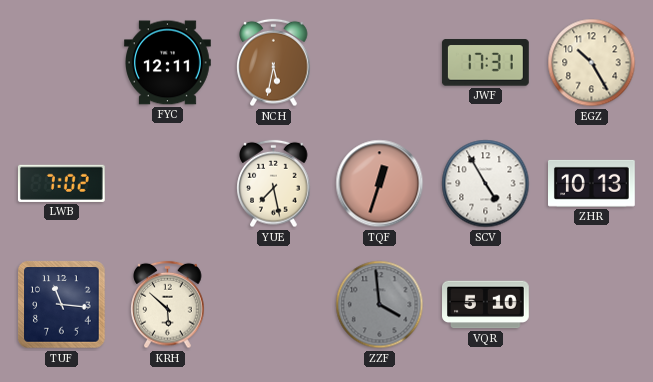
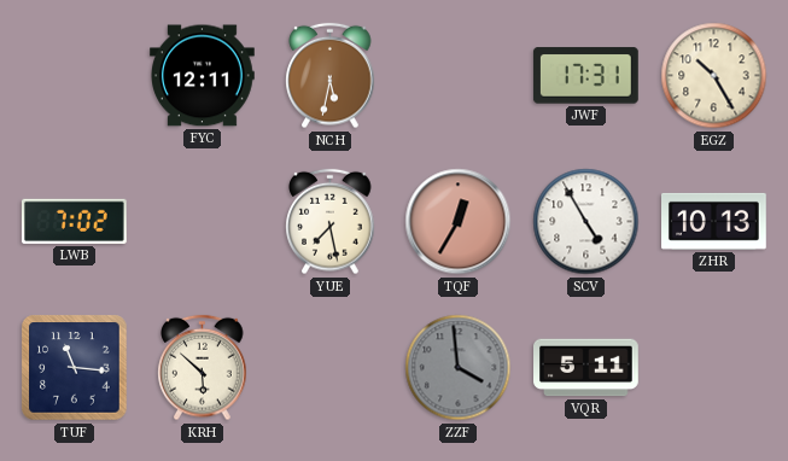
TQF: 12:33 -> 12:35 (459, 222)
VQR: 5:10 -> 5:11 (586, 368)
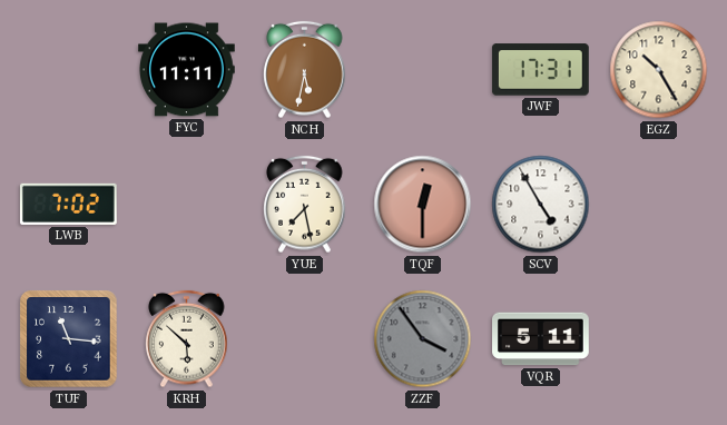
FYC: 12:11 -> 11:11 (187, 70)
TQF: 12:35 -> 12:30 (423, 205)
ZHR: 10:13 -> none (714, 221)
ZZF: 3:59 -> 3:54 (423, 339)
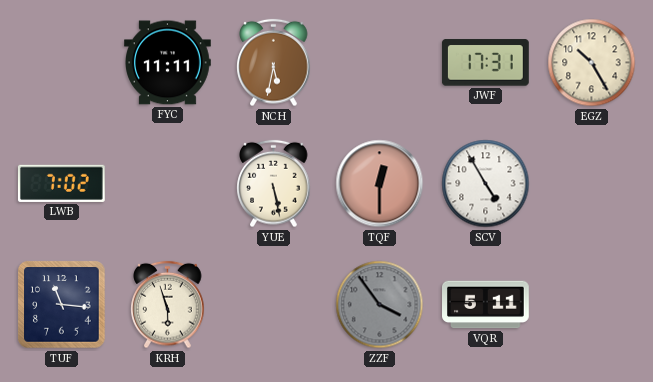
YUE: 7:28 -> 5:28 (274, 184)
KRH: 5:52 -> 5:57 (168, 305)
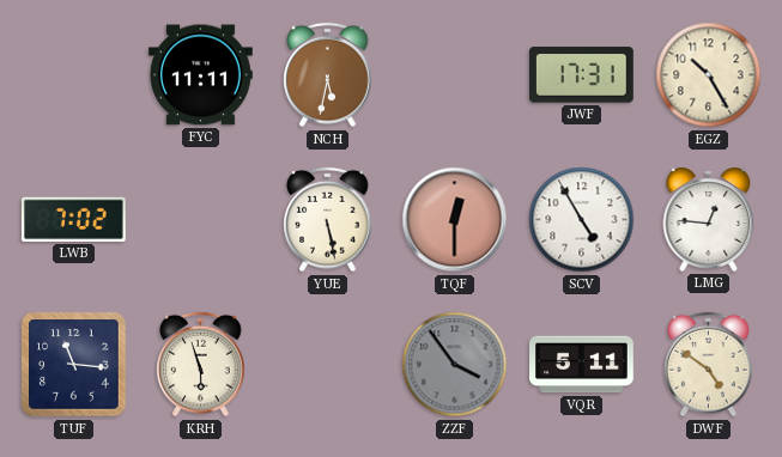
LMG: none -> 12:46 (709, 219)
DWF: none -> 4:51 (709, 365)
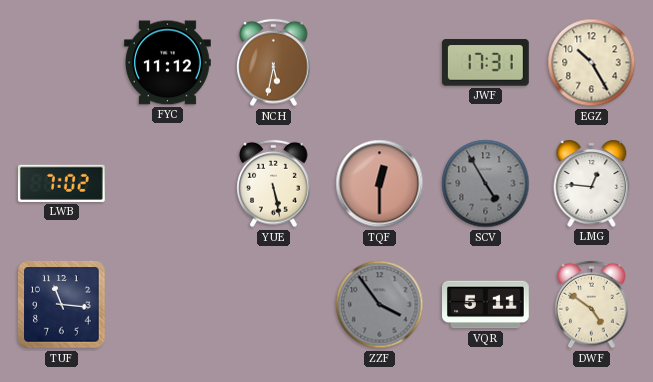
FYC: 11:11 -> 11:12 (168, 63)
SCV dial: white -> grey (486, 184)
KRH: 5:57 -> none (201, 365)
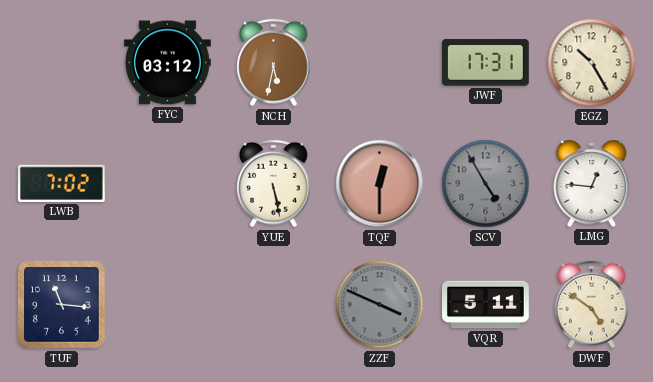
FYC: 11:12 -> 03:12 (168, 63)
ZZF: 3:54 -> 3:49 (380, 305)
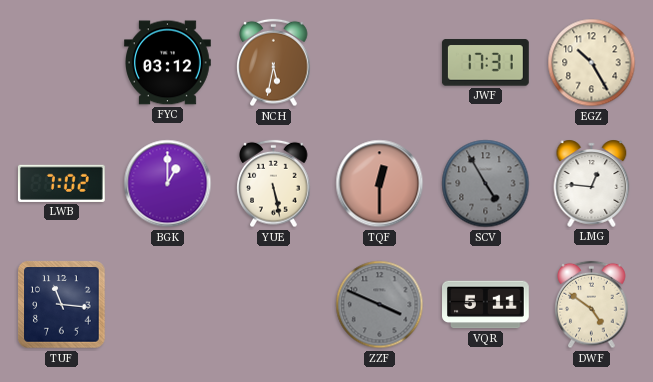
BGK: none -> 1:00 (168, 184)
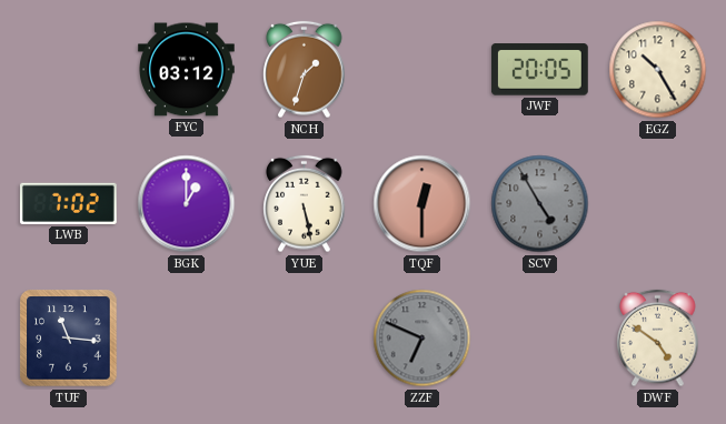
NCH: 5:32 -> 1:33 (305, 70)
JWF: 17:31 -> 20:05 (539, 70)
LMG: 12:46 -> none (592, 183)
ZZF: 3:49 -> 6:49 (422, 339)
VQR: 5:11 -> none (486, 305)
